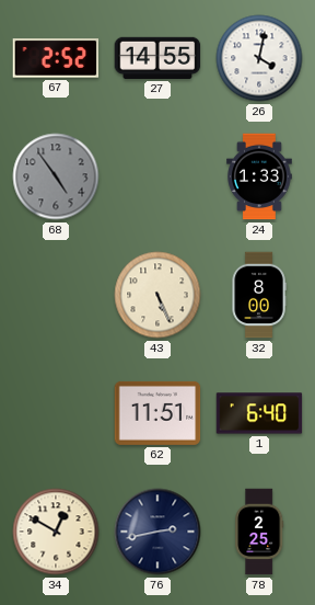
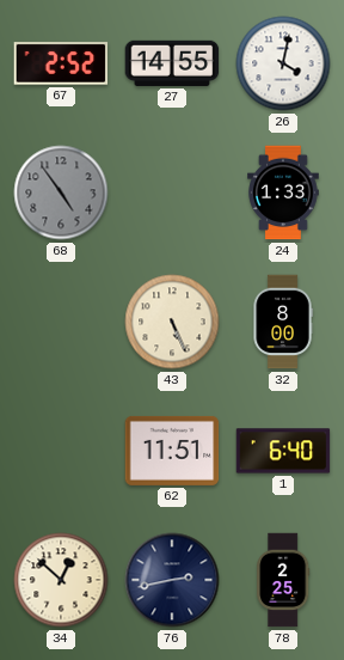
34: 12:50 -> 12:52 (61, 580)
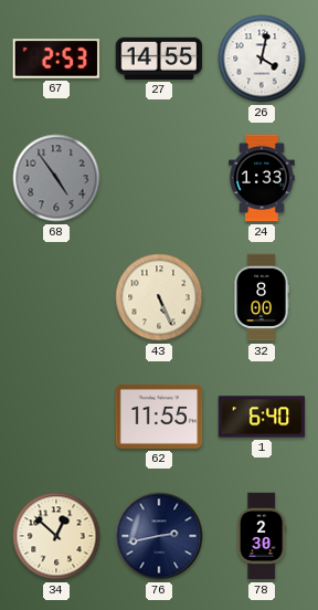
67: 2:52 -> 2:53 (56, 59)
62: 11:51 -> 11:55 (159, 417)
78: 2:25 -> 2:30 (262, 536)
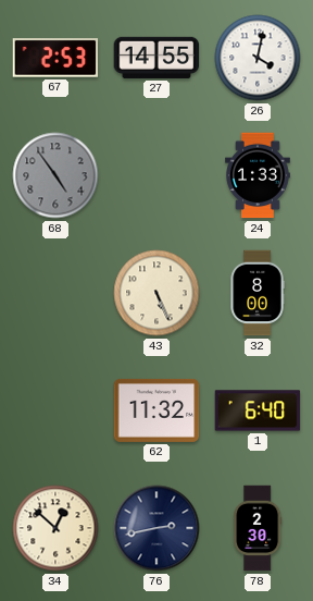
62: 11:55 -> 11:32 (156, 410)
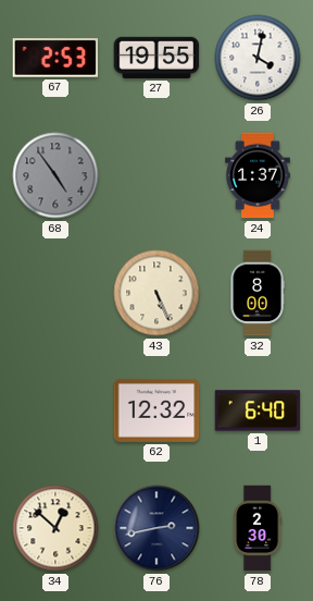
27: 14:55 -> 19:55 (156, 58)
24: 1:33 -> 1:37 (259, 175)
62: 11:32 -> 12:32 (156, 410)
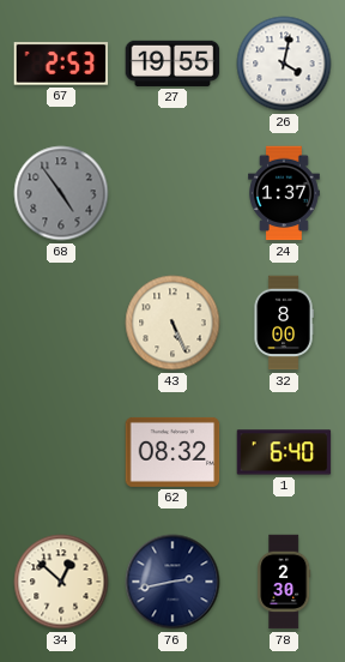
62: 12:32 -> 08:32 (172, 452)
